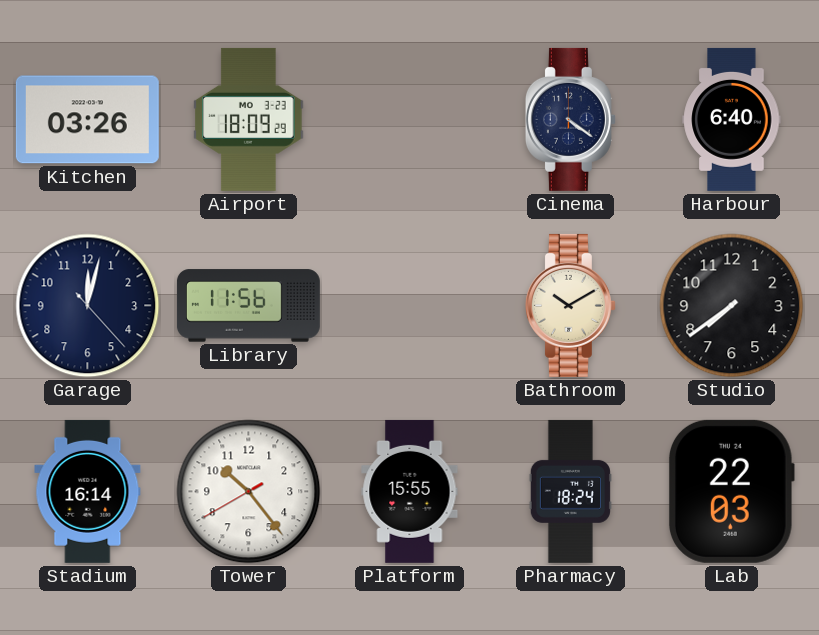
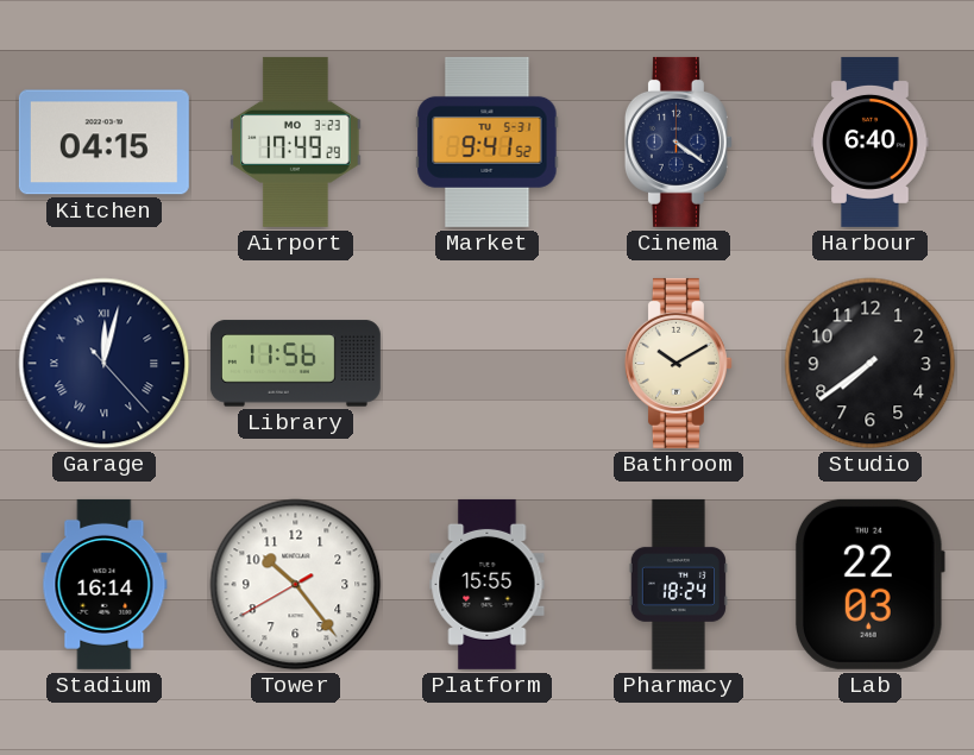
Kitchen: 03:26 -> 04:15 (103, 143)
Airport: 18:09 -> 17:49 (296, 141)
Market: none -> 9:41 (488, 141)
Garage numerals: Arabic -> Roman (105, 364)
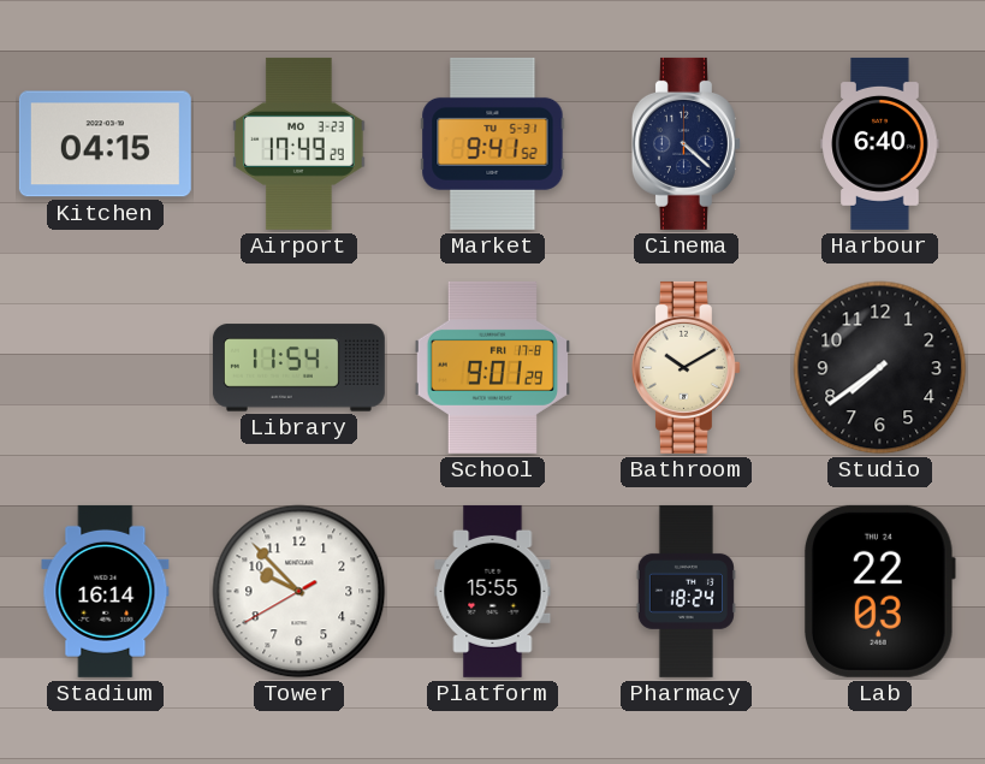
Cinema: 4:21 -> 4:22 (686, 143)
Garage: 12:02 -> none (105, 364)
Library: 11:56 -> 11:54 (298, 368)
School: none -> 9:01 (492, 367)
Tower: 10:23 -> 9:52 (299, 592)
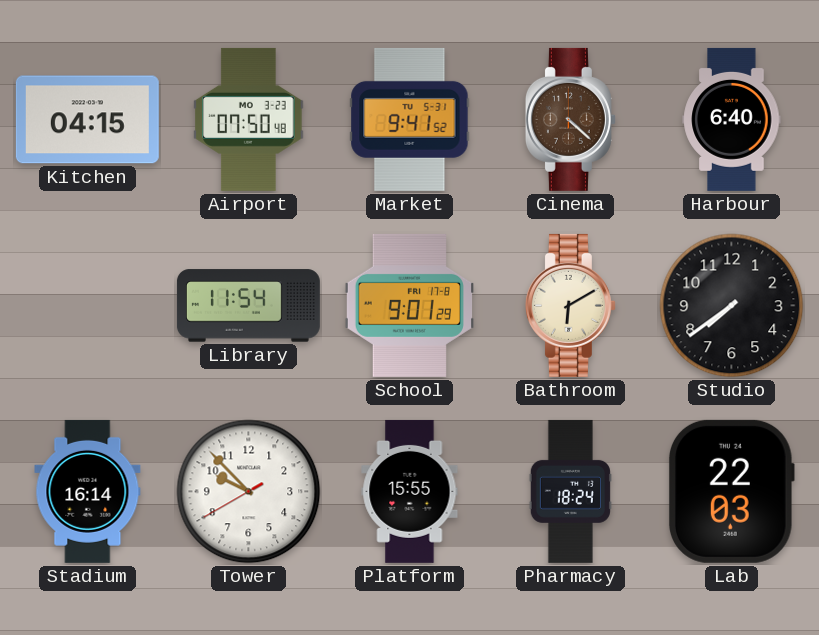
Airport: 17:49 -> 07:50 (249, 119)
Cinema dial: navy -> brown (570, 119)
Bathroom: 10:10 -> 6:10 (570, 305)
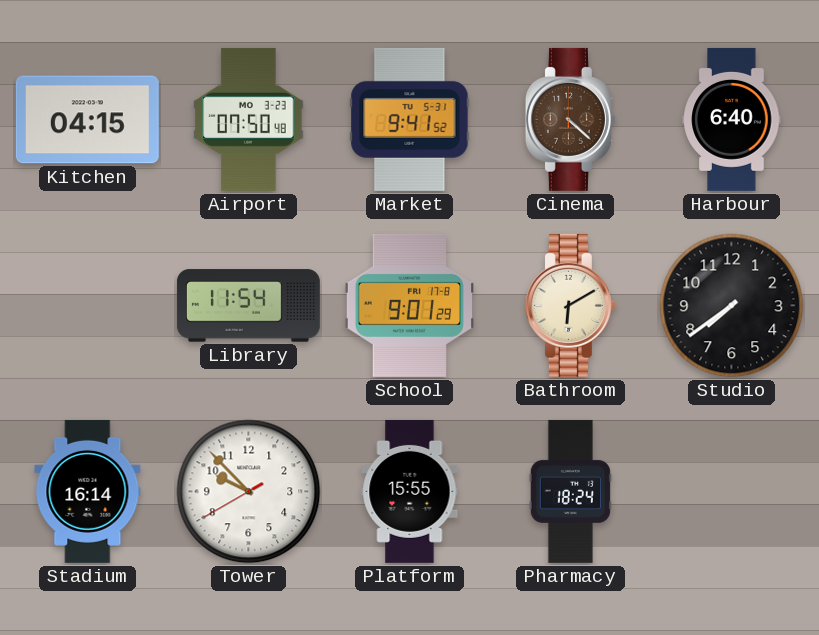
Lab: 22:03 -> none (731, 491)
